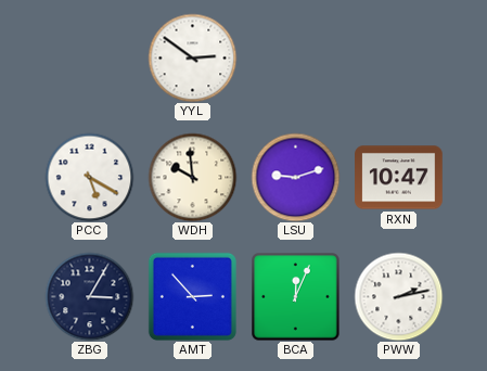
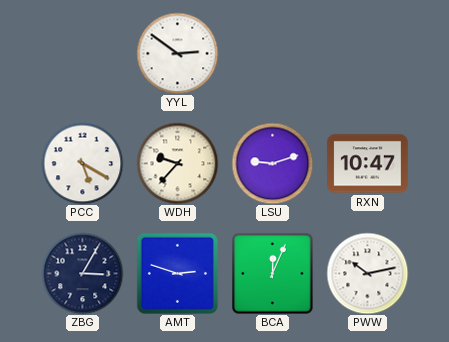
WDH: 9:59 -> 9:37 (177, 163)
AMT: 2:53 -> 2:48 (177, 273)
PWW: 2:13 -> 10:13 (367, 273)
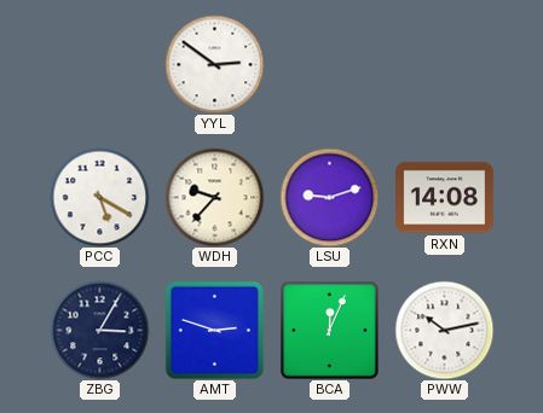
RXN: 10:47 -> 14:08 (445, 198)
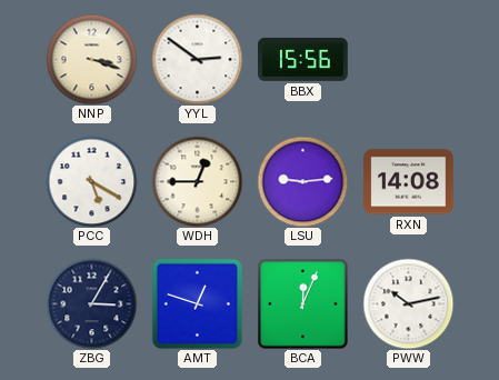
NNP: none -> 3:18 (91, 59)
BBX: none -> 15:56 (303, 59)
WDH: 9:37 -> 12:45 (197, 181)
LSU: 9:12 -> 9:14 (302, 181)
AMT: 2:48 -> 12:48 (197, 303)
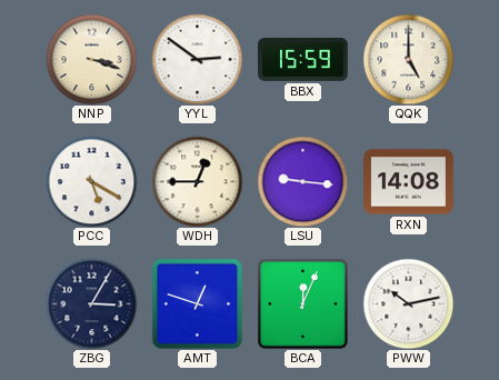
BBX: 15:56 -> 15:59 (303, 59)
QQK: none -> 5:00 (408, 59)
LSU: 9:14 -> 9:16 (302, 181)
